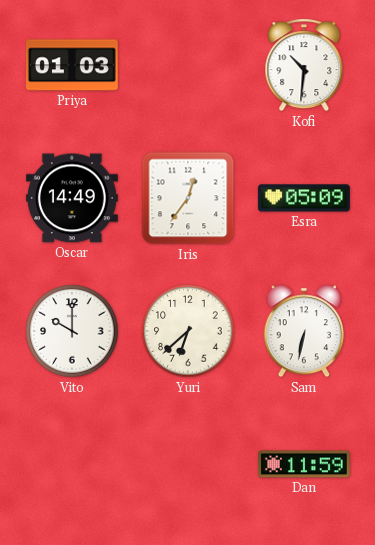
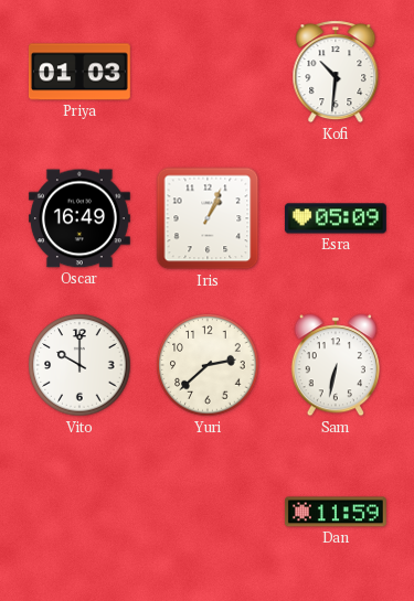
Oscar: 14:49 -> 16:49 (79, 218)
Iris: 12:36 -> 1:04 (208, 218)
Yuri: 6:38 -> 2:38 (208, 365)
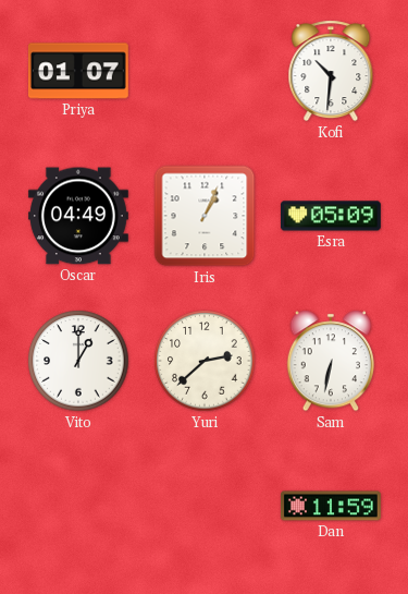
Priya: 01:03 -> 01:07 (78, 71)
Oscar: 16:49 -> 04:49 (78, 216)
Vito: 10:00 -> 1:00 (78, 361)
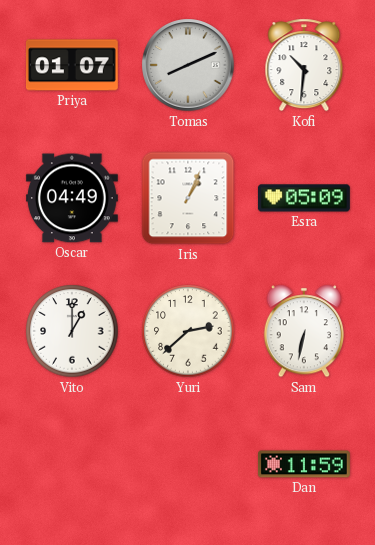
Tomas: none -> 8:11 (188, 65)
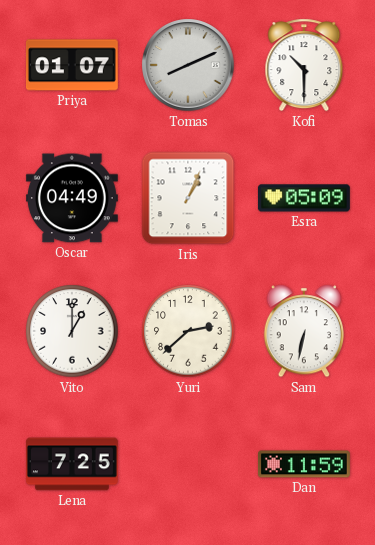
Kofi: 10:31 -> 10:30 (304, 65)
Lena: none -> 7:25 (72, 464)
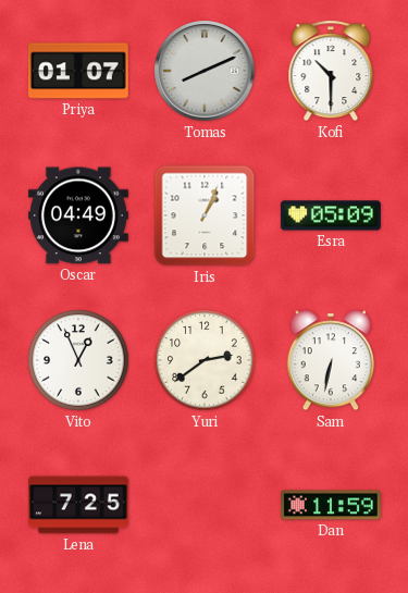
Vito: 1:00 -> 12:56 (78, 360)
Yuri: 2:38 -> 2:39 (205, 360)
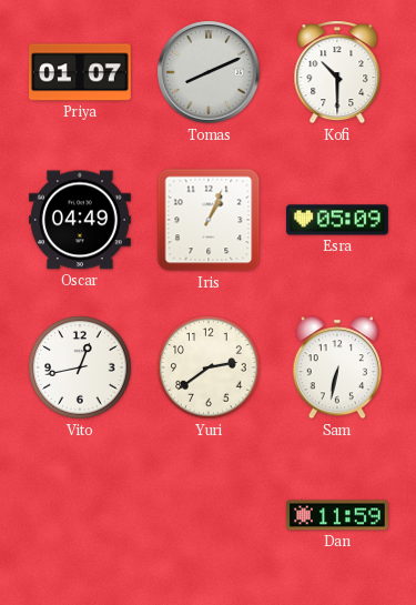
Vito: 12:56 -> 12:43 (80, 367)
Lena: 7:25 -> none (78, 505)
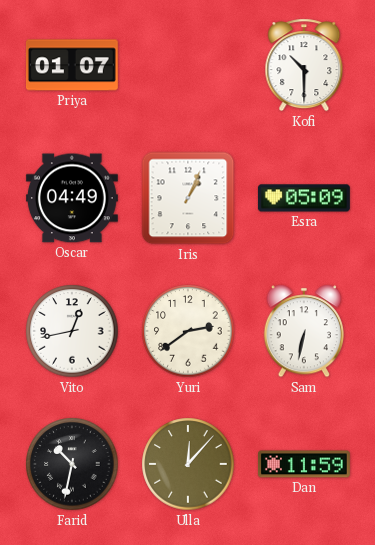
Tomas: 8:11 -> none (209, 72)
Farid: none -> 10:32 (72, 464)
Ulla: none -> 12:07 (188, 464)
